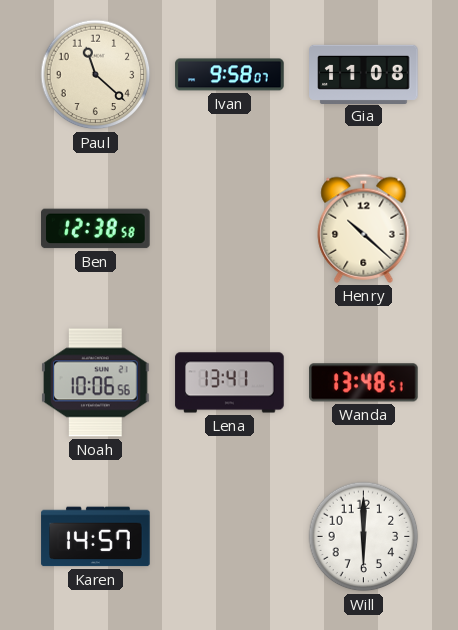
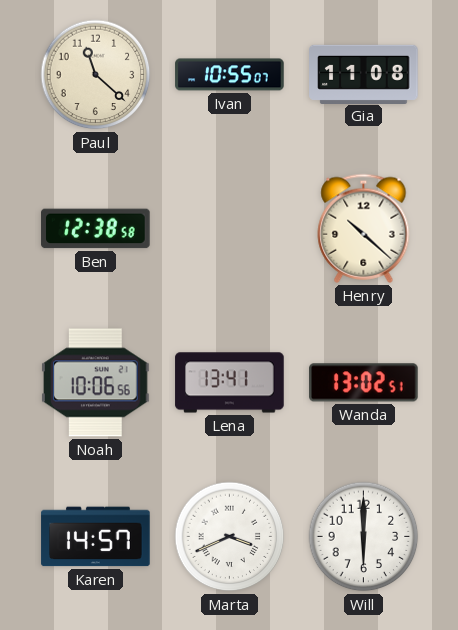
Ivan: 9:58 -> 10:55 (230, 75)
Wanda: 13:48 -> 13:02 (364, 383)
Marta: none -> 3:41 (230, 537)
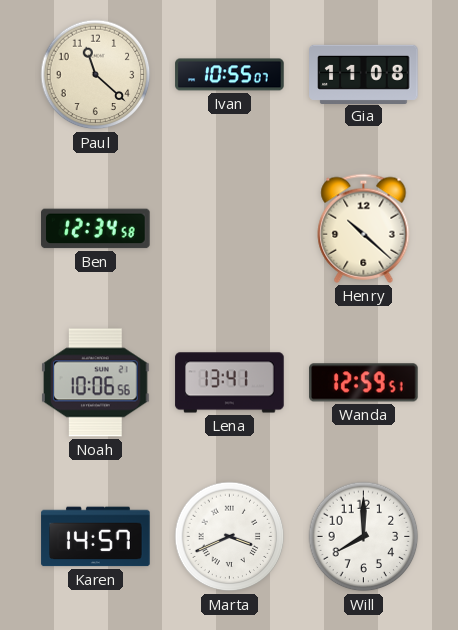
Ben: 12:38 -> 12:34 (96, 229)
Wanda: 13:02 -> 12:59 (364, 383)
Will: 6:00 -> 8:00 (364, 537)
